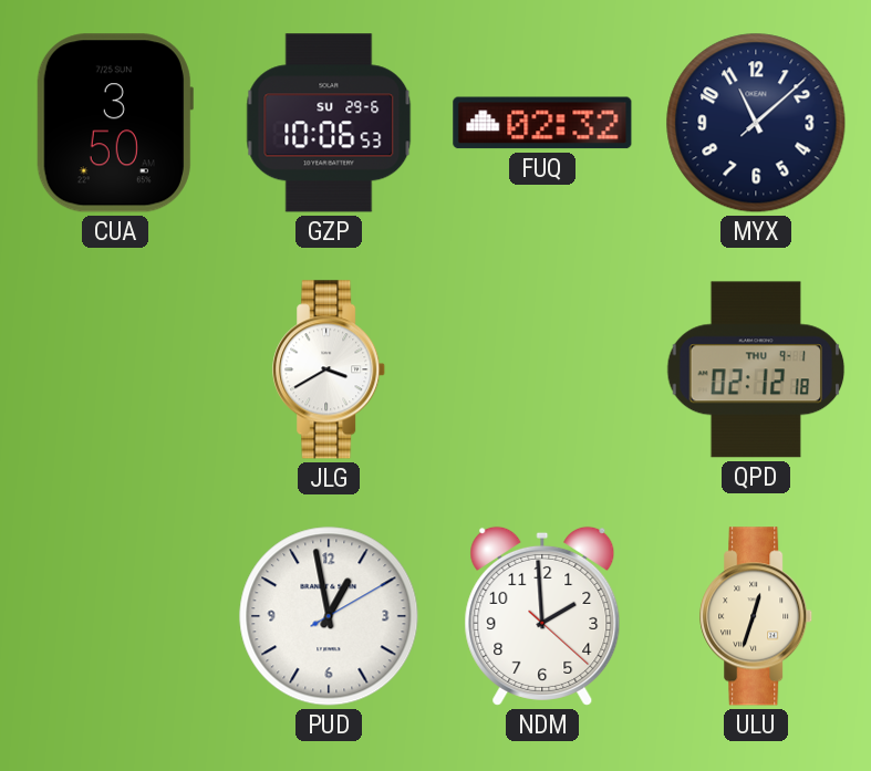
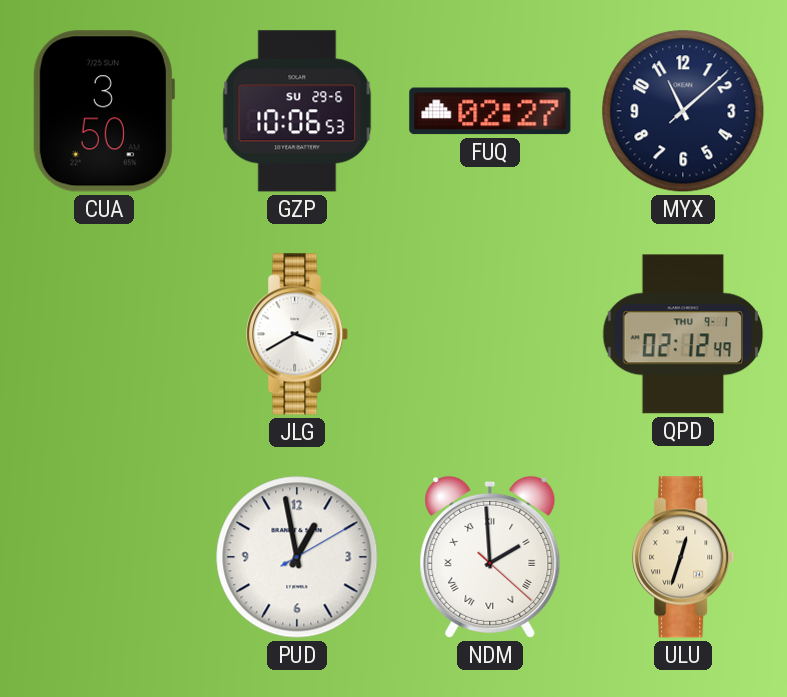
FUQ: 02:32 -> 02:27 (490, 111)
QPD: 02:12:18 -> 02:12:49 (683, 334)
NDM numerals: Arabic -> Roman (490, 557)
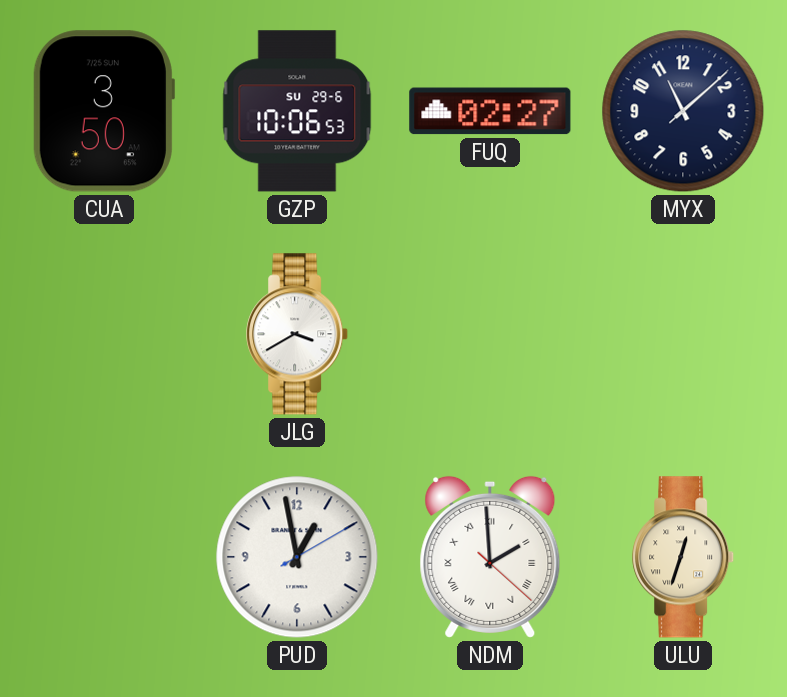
QPD: 02:12 -> none (683, 334)
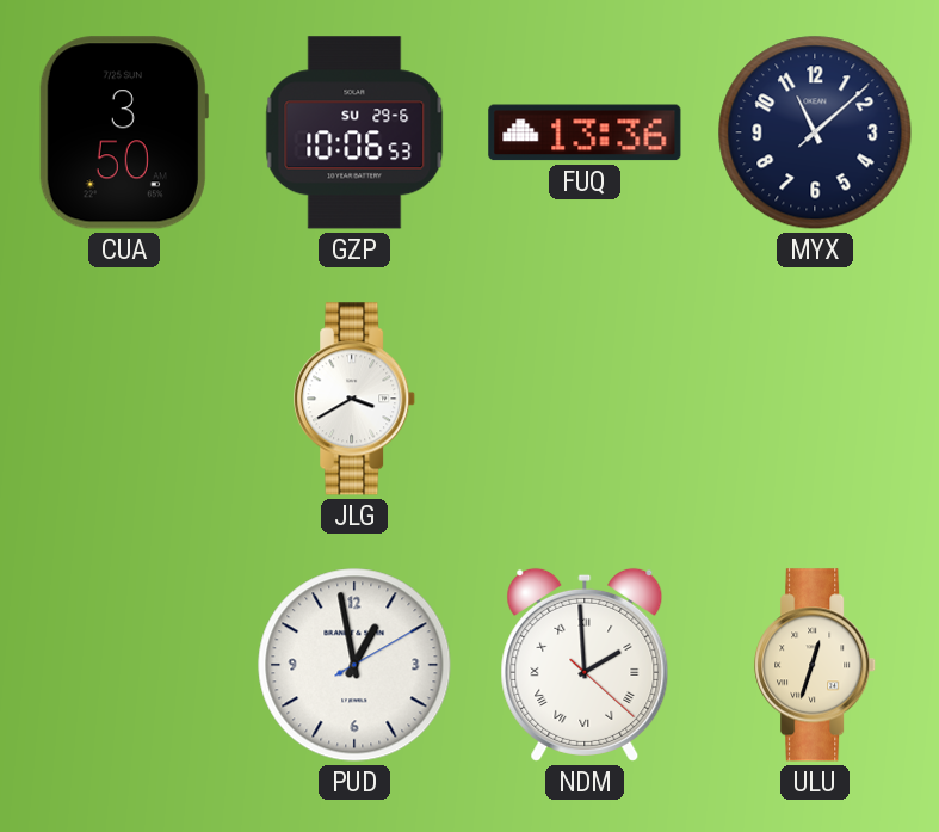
FUQ: 02:27 -> 13:36 (585, 132)
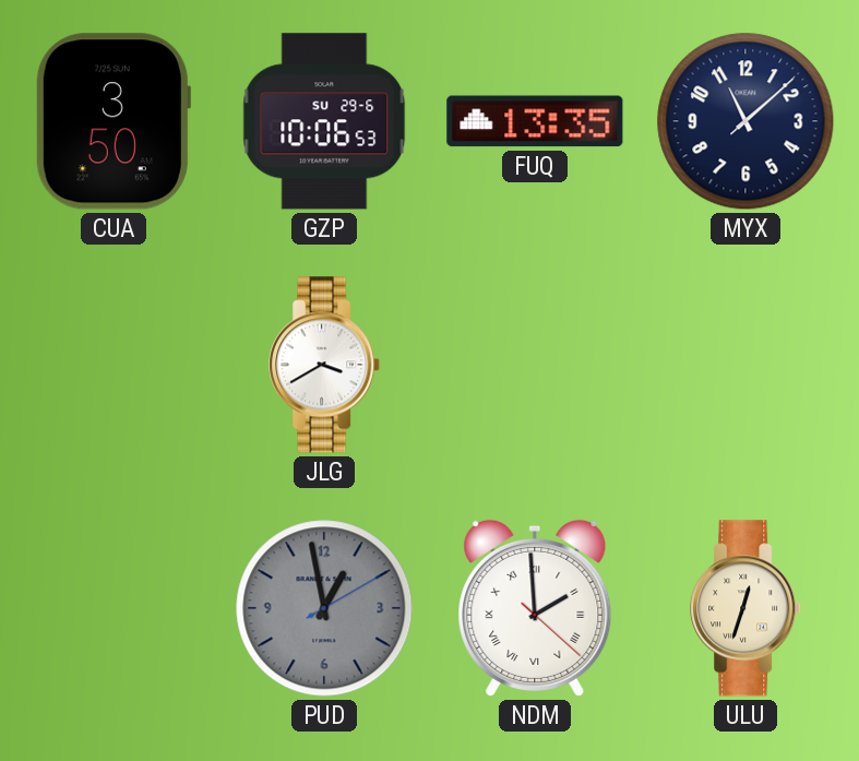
FUQ: 13:36 -> 13:35 (535, 121)
PUD dial: white -> grey (324, 608)
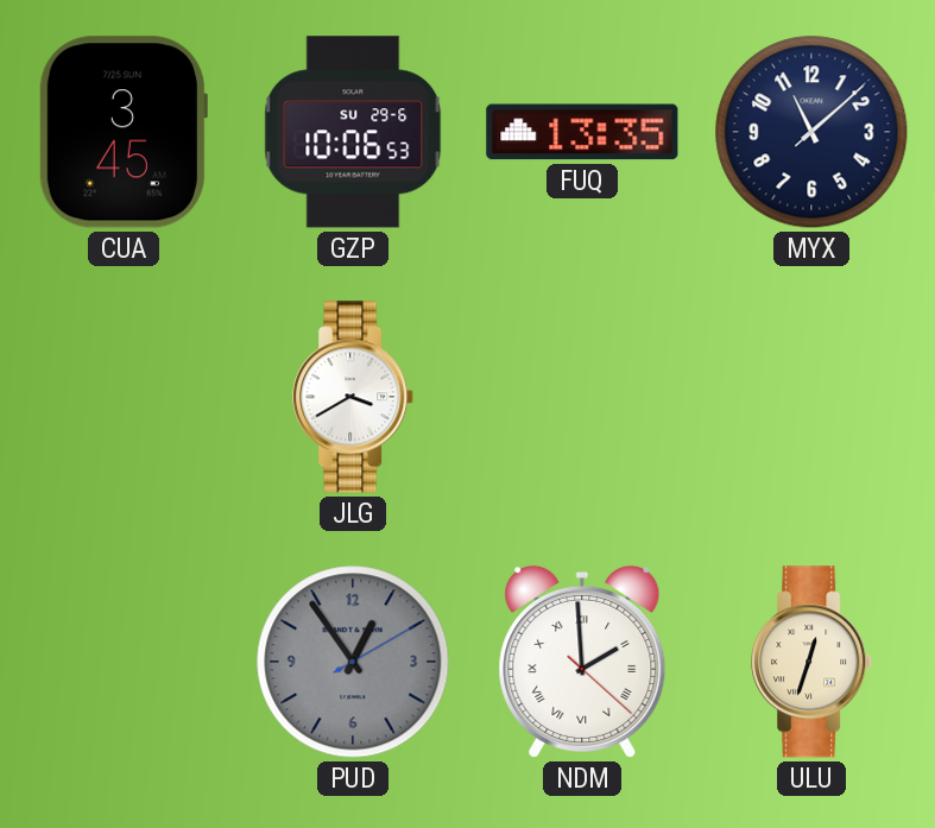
CUA: 3:50 -> 3:45 (124, 132)
PUD: 12:58 -> 12:54 (353, 662)
